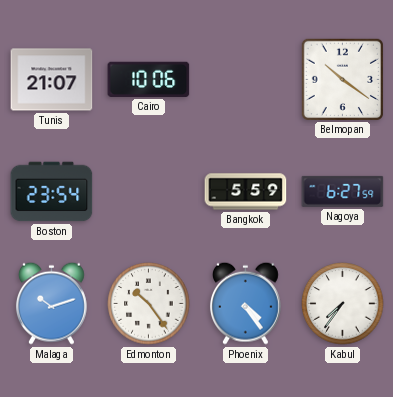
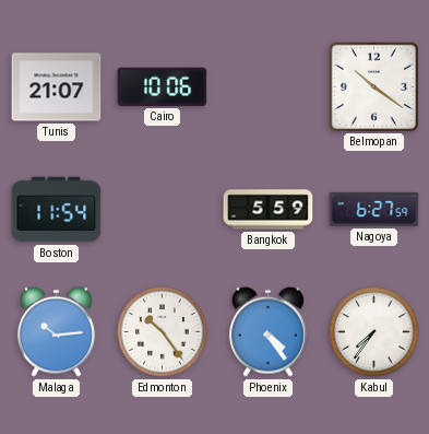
Boston: 23:54 -> 11:54 (57, 210)
Malaga: 10:12 -> 10:14 (56, 331)
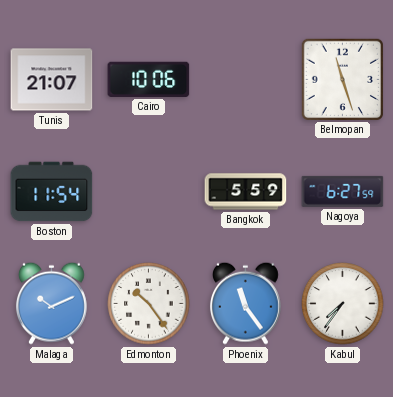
Belmopan: 10:21 -> 11:27 (342, 79)
Malaga: 10:14 -> 10:11 (51, 303)
Phoenix: 4:24 -> 11:24 (245, 303)
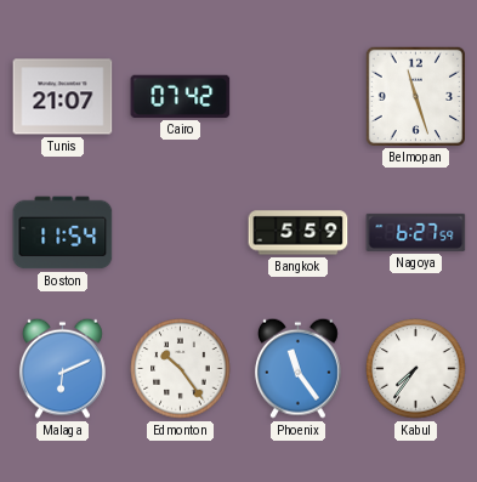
Cairo: 10:06 -> 07:42 (181, 96)
Malaga: 10:11 -> 6:11 (62, 368)
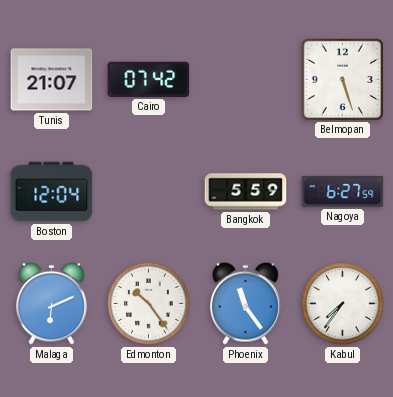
Belmopan: 11:27 -> 5:27 (342, 79)
Boston: 11:54 -> 12:04 (52, 192)
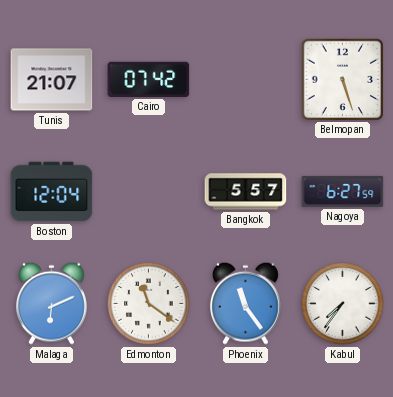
Bangkok: 5:59 -> 5:57 (246, 192)
Edmonton: 10:24 -> 11:21 (149, 304)
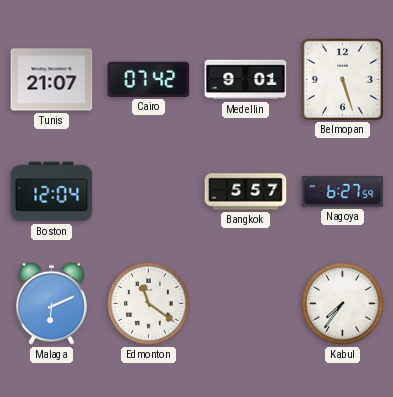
Medellin: none -> 9:01 (246, 80)
Phoenix: 11:24 -> none (245, 303)
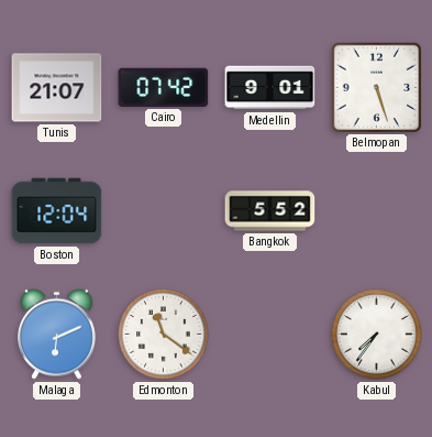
Bangkok: 5:57 -> 5:52 (270, 211)
Nagoya: 6:27 -> none (343, 191)
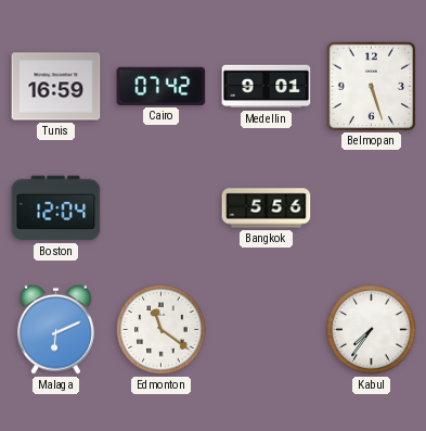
Tunis: 21:07 -> 16:59 (56, 87)
Bangkok: 5:52 -> 5:56 (267, 208)
